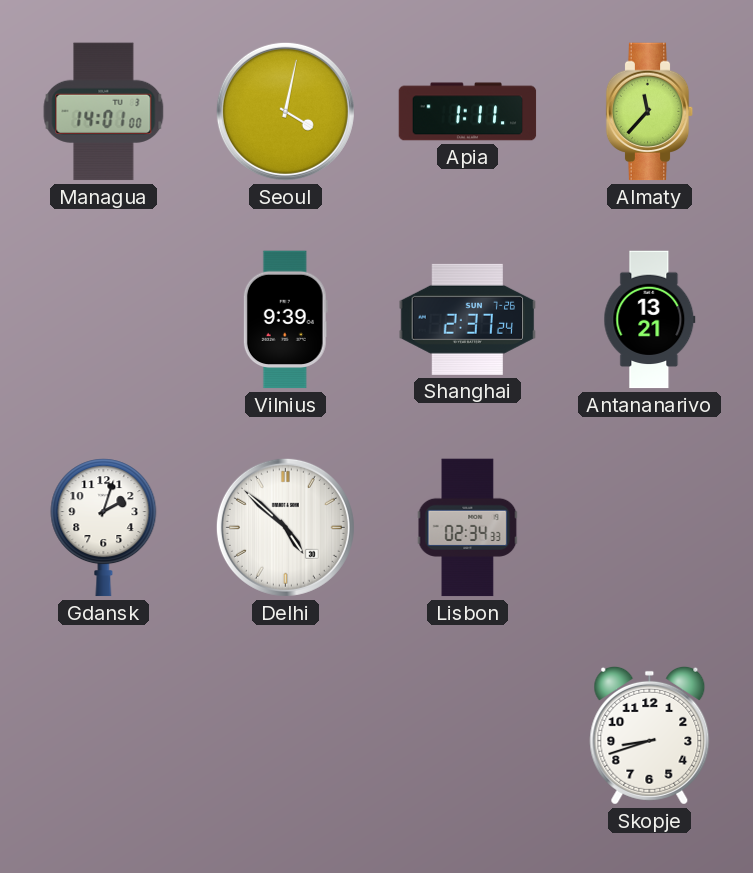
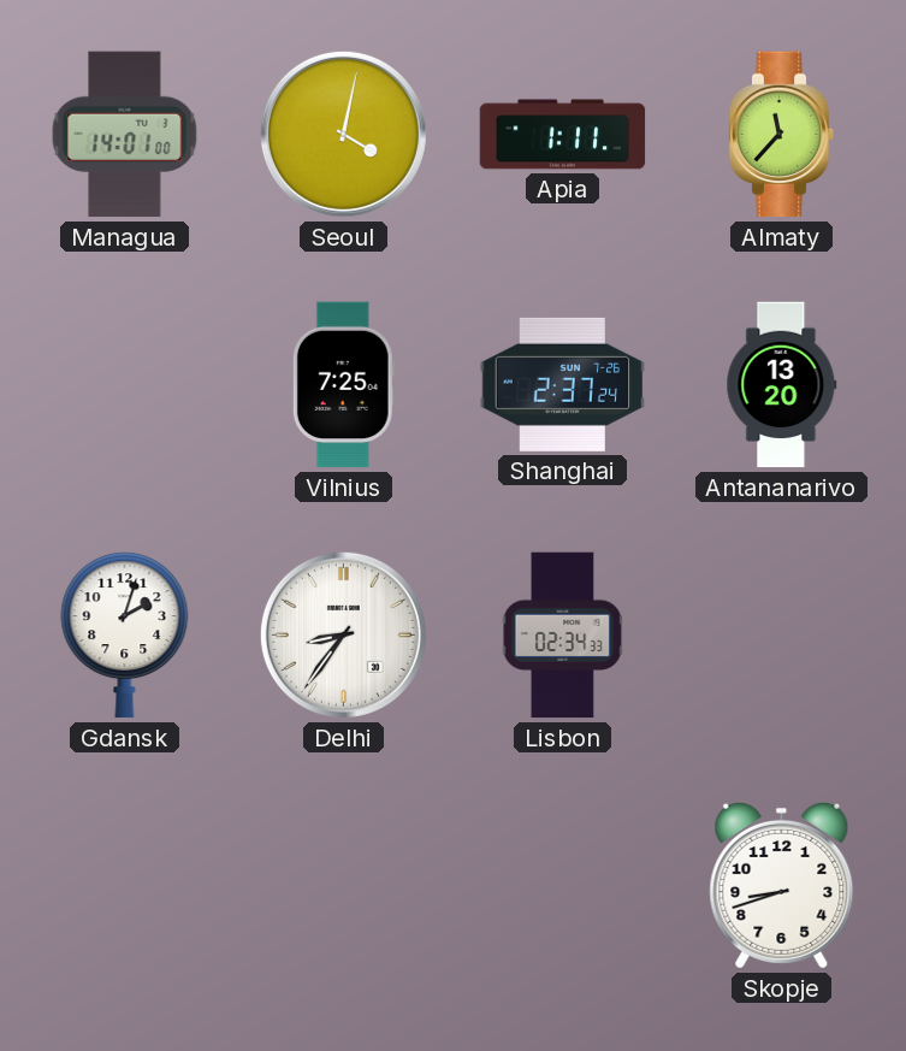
Vilnius: 9:39 -> 7:25 (343, 385)
Antananarivo: 13:21 -> 13:20 (782, 385)
Delhi: 4:52 -> 8:36 (343, 634)
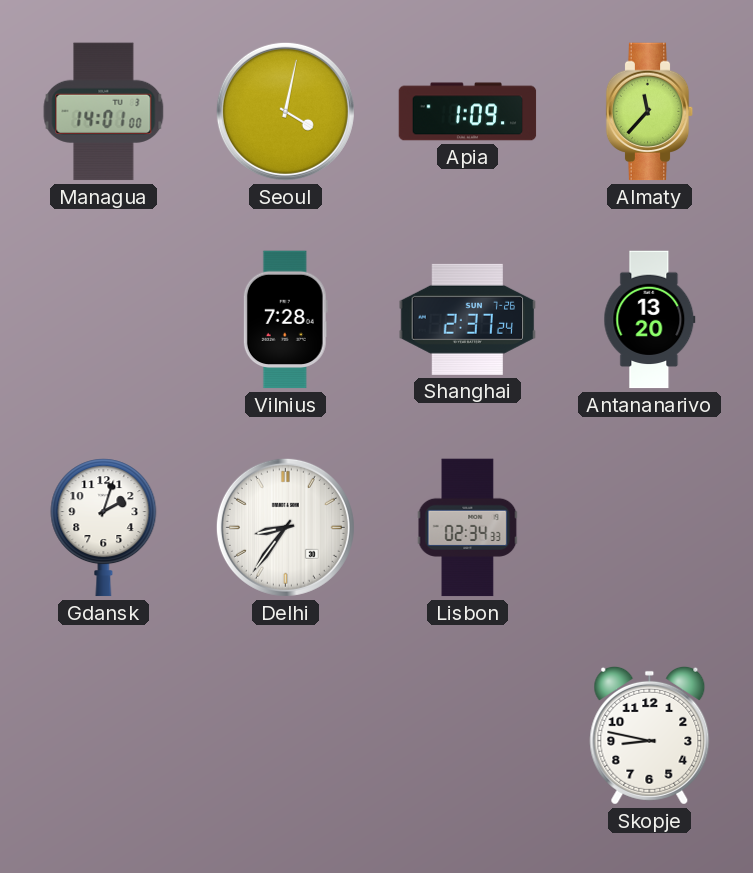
Apia: 1:11 -> 1:09 (468, 112)
Vilnius: 7:25 -> 7:28 (285, 320)
Skopje: 8:42 -> 8:47 (650, 735)
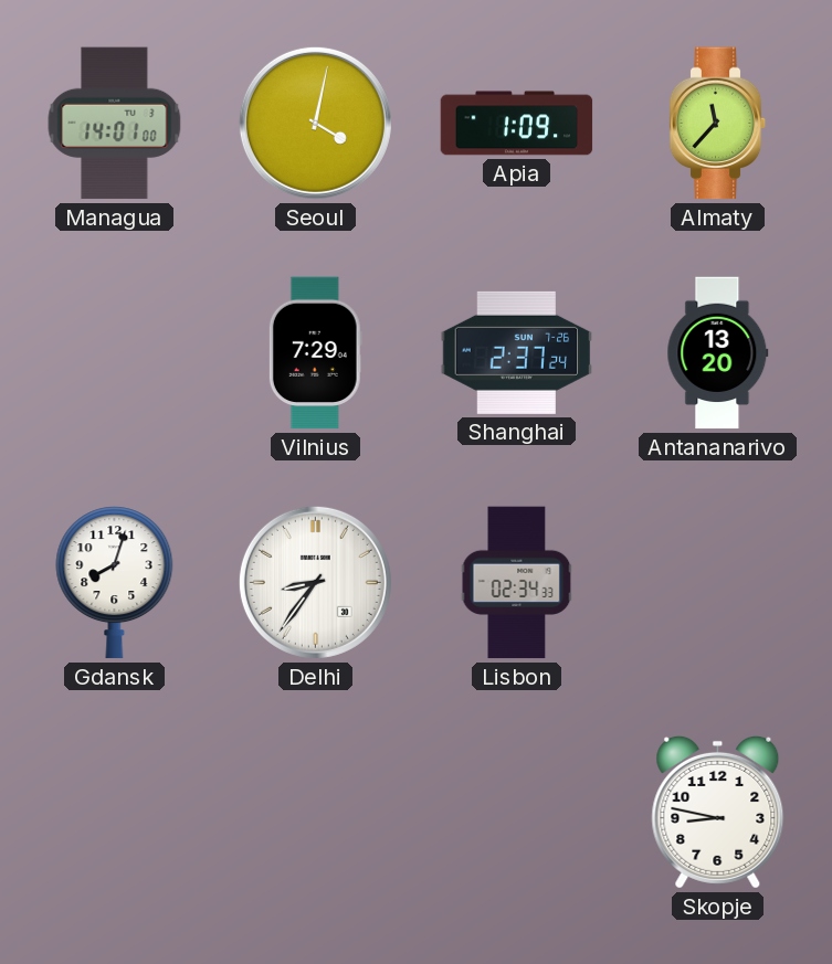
Vilnius: 7:28 -> 7:29 (315, 353)
Gdansk: 2:03 -> 8:03 (115, 583)
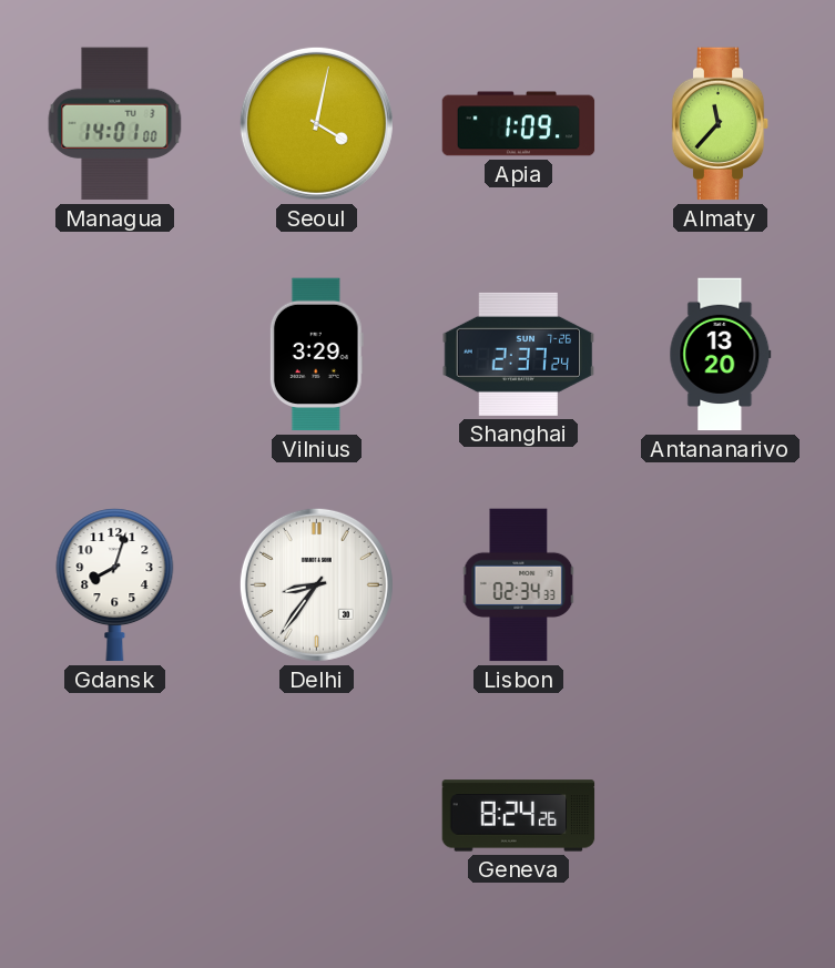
Vilnius: 7:29 -> 3:29 (316, 355)
Geneva: none -> 8:24 (519, 816)
Skopje: 8:47 -> none (718, 812)
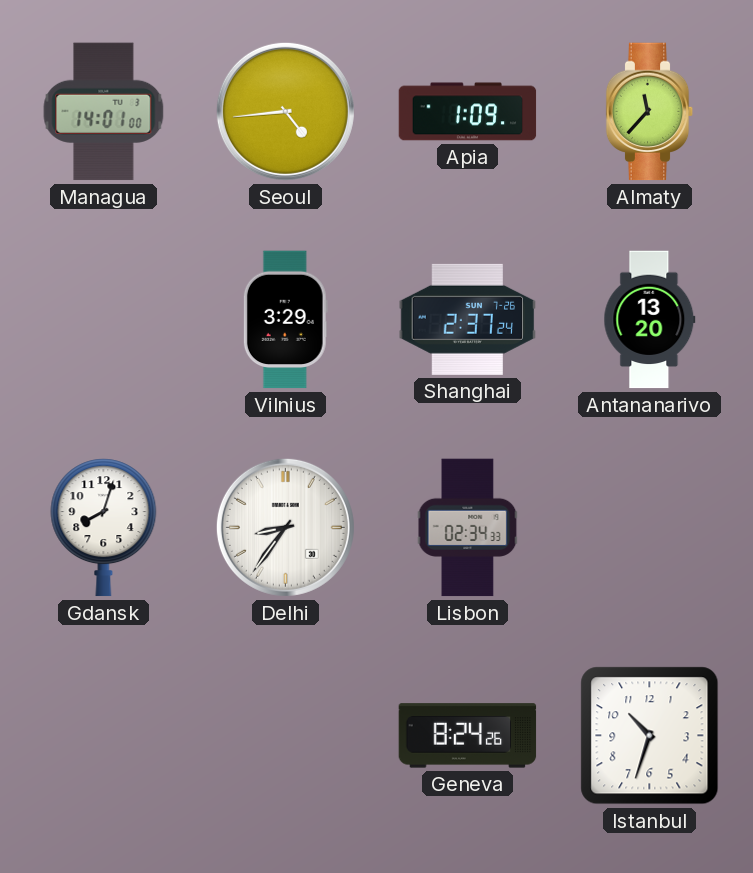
Seoul: 4:02 -> 4:44 (285, 111)
Istanbul: none -> 10:33 (650, 736)
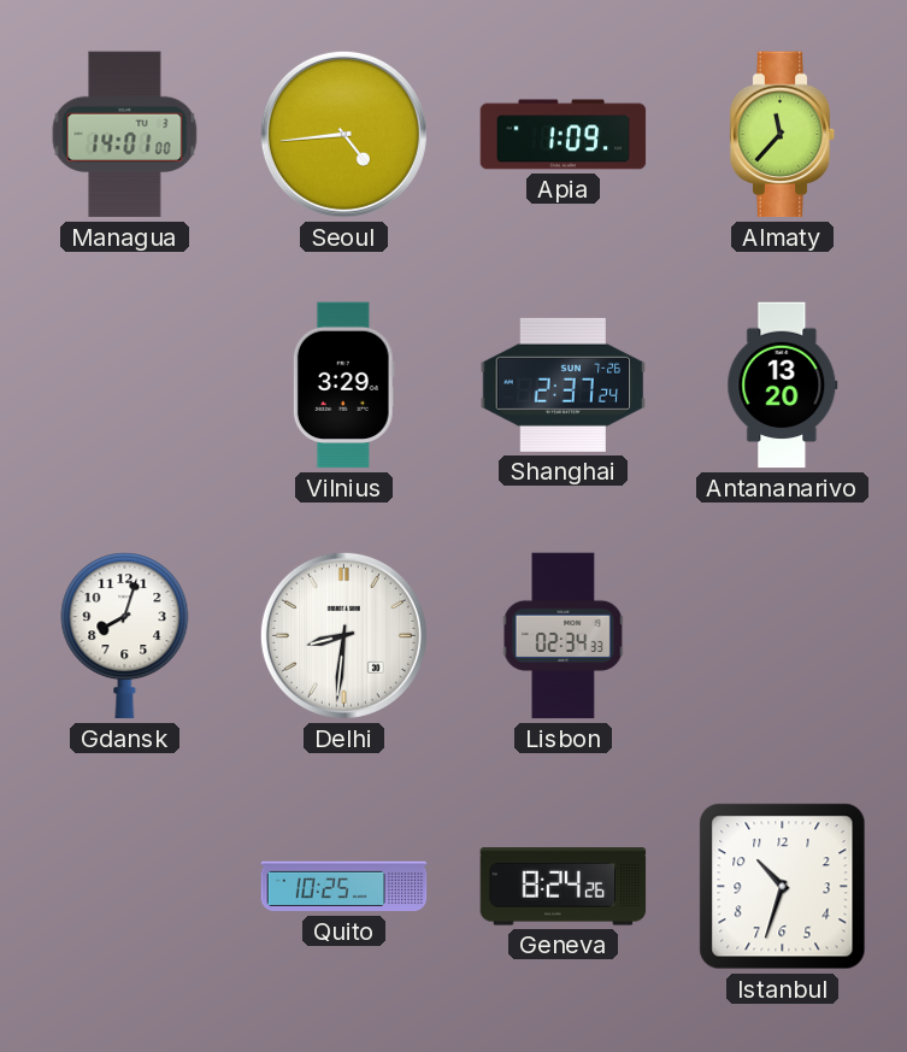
Delhi: 8:36 -> 8:31 (343, 635)
Quito: none -> 10:25 (344, 887)
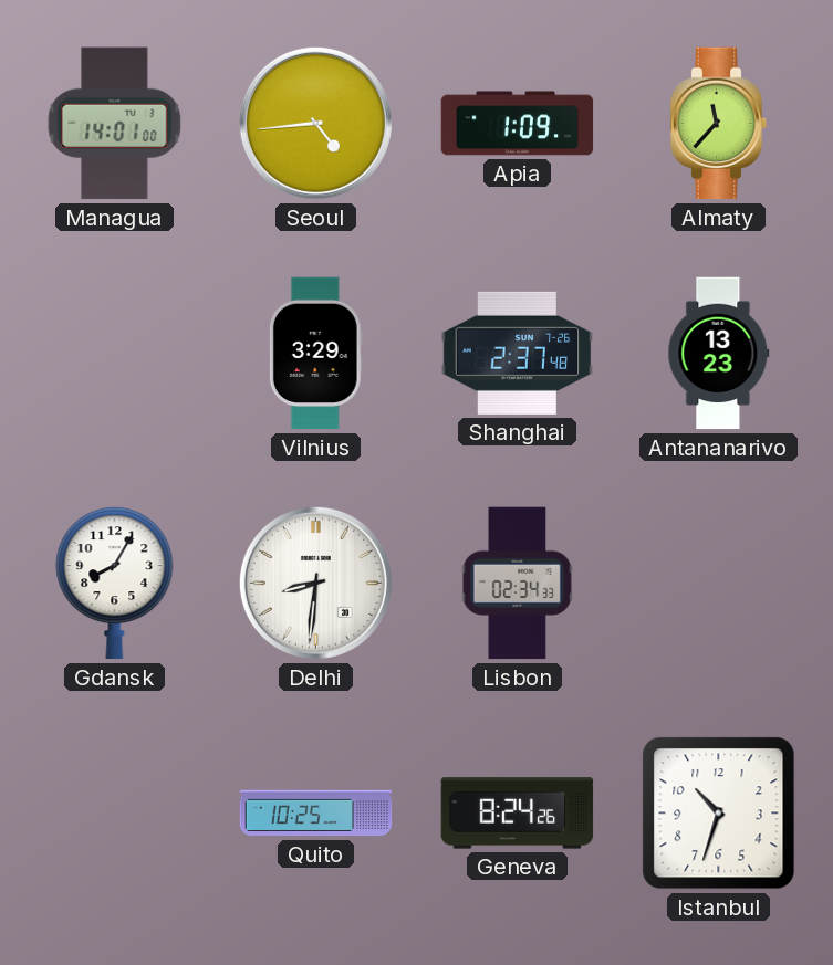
Shanghai: 2:37:24 -> 2:37:48 (518, 353)
Antananarivo: 13:20 -> 13:23 (719, 354)
Gdansk: 8:03 -> 8:05 (115, 584)
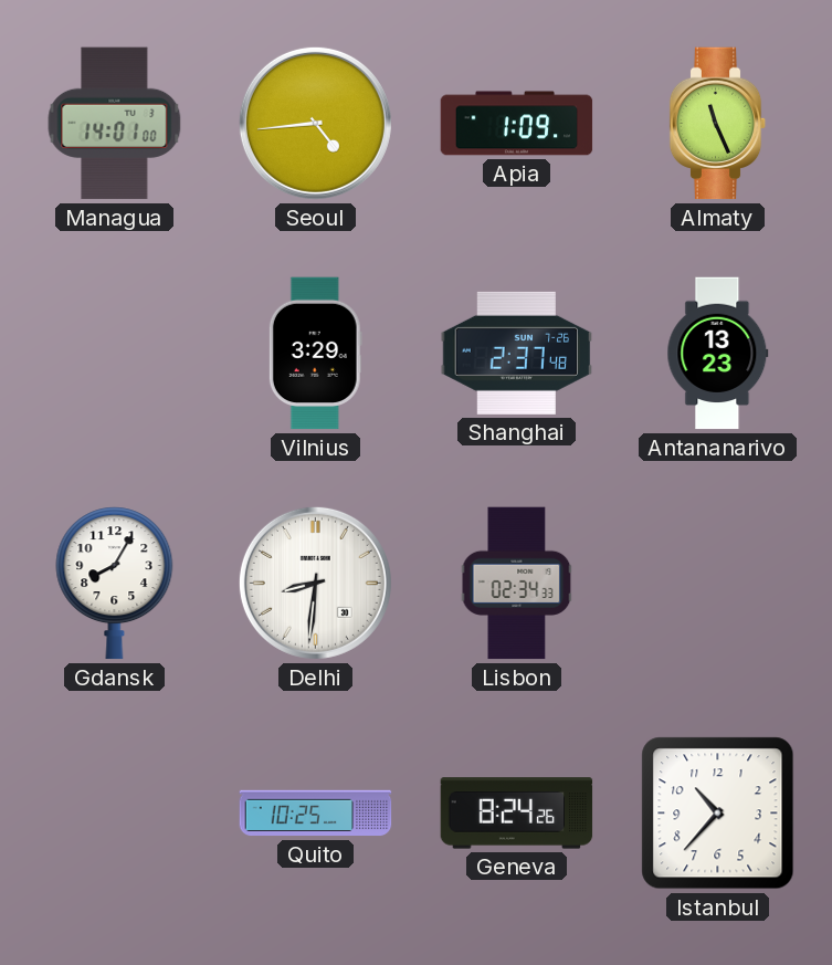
Almaty: 11:37 -> 11:26 (718, 124)
Istanbul: 10:33 -> 10:37 (718, 814)
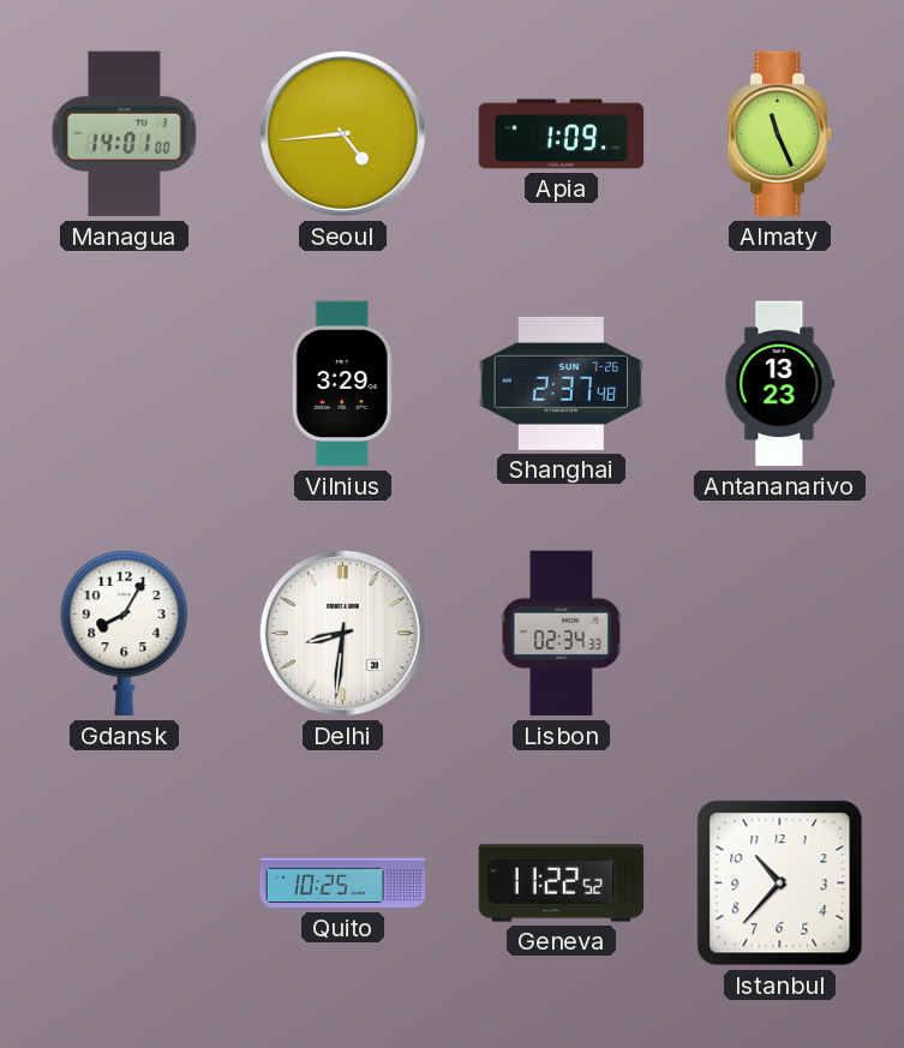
Geneva: 8:24 -> 11:22 (562, 884)
